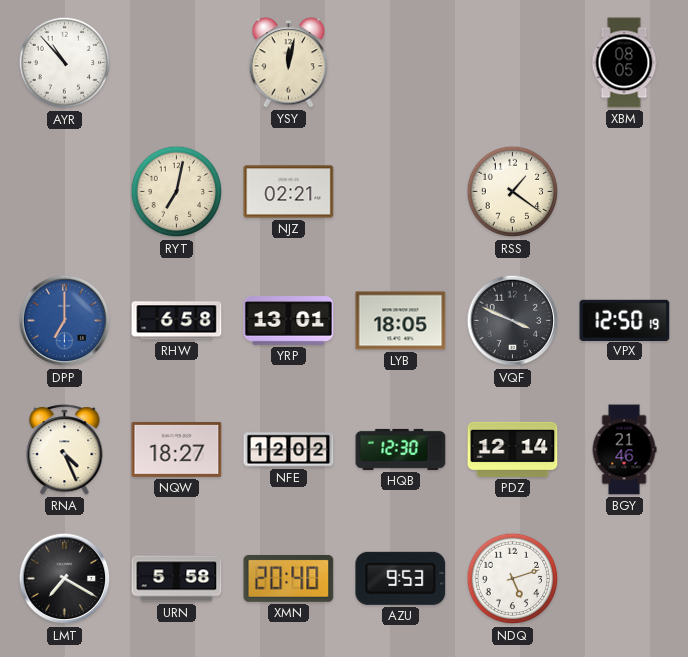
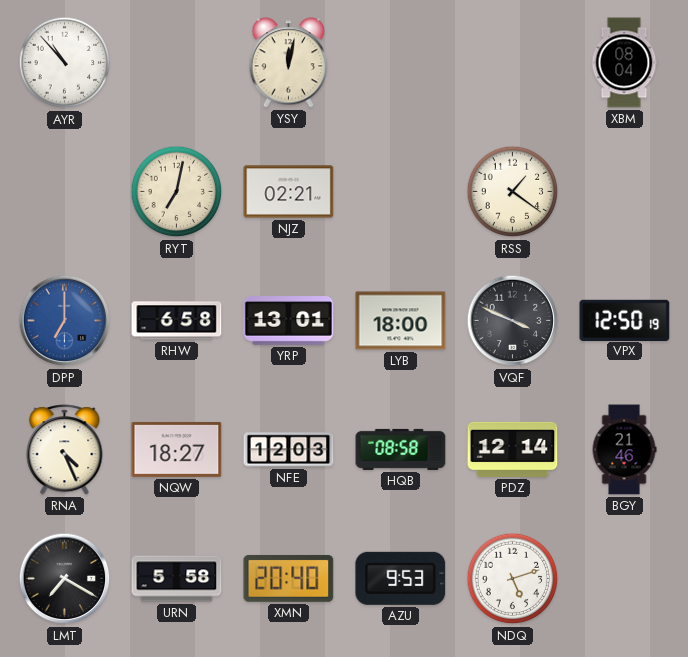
XBM: 08:05 -> 08:04 (624, 63)
LYB: 18:05 -> 18:00 (401, 321)
NFE: 12:02 -> 12:03 (289, 450)
HQB: 12:30 -> 08:58 (401, 449)
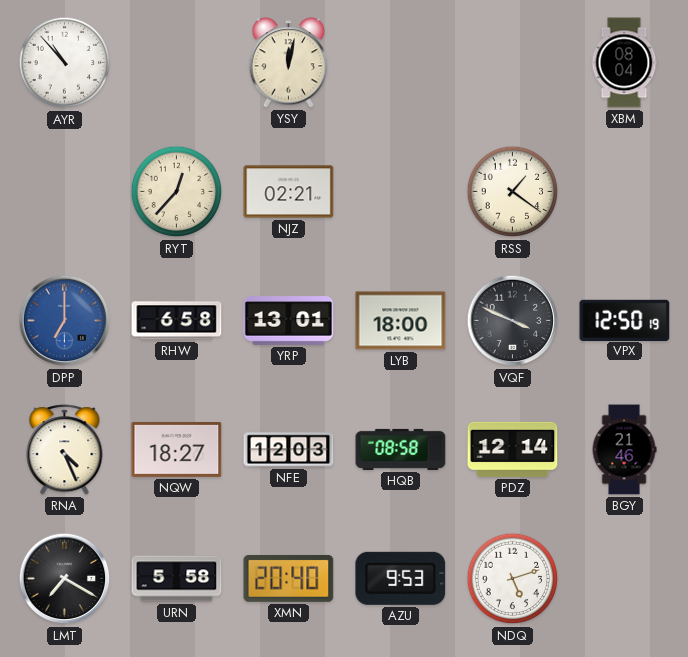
RYT: 7:02 -> 12:37 (177, 192)
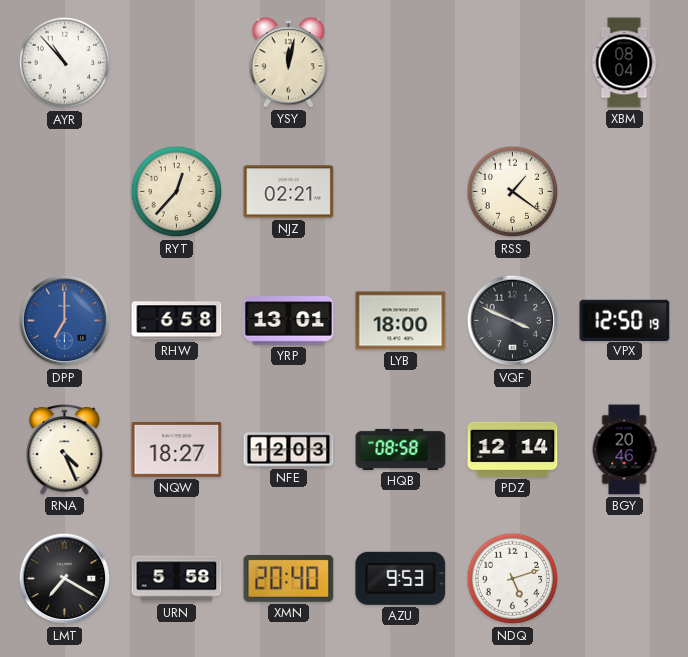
BGY: 21:46 -> 20:46 (624, 450)
